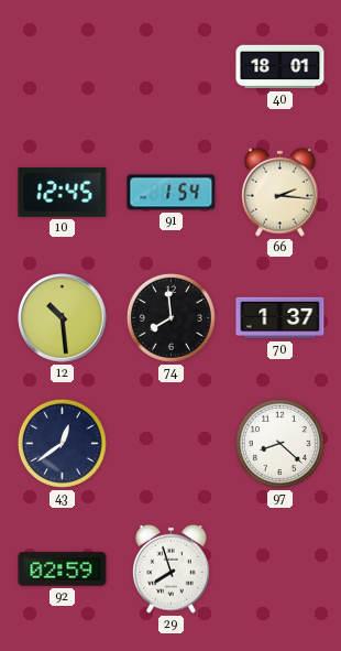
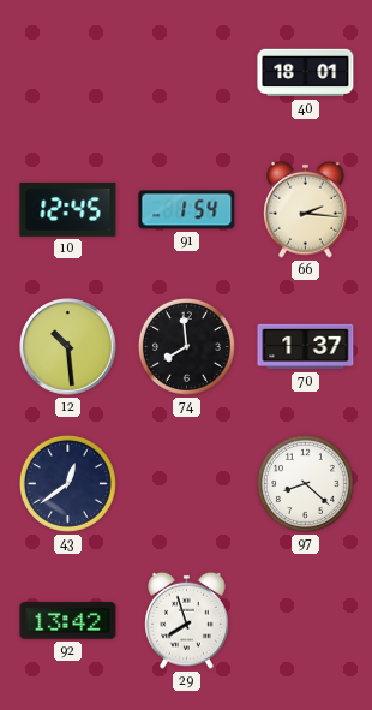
92: 02:59 -> 13:42 (68, 621)
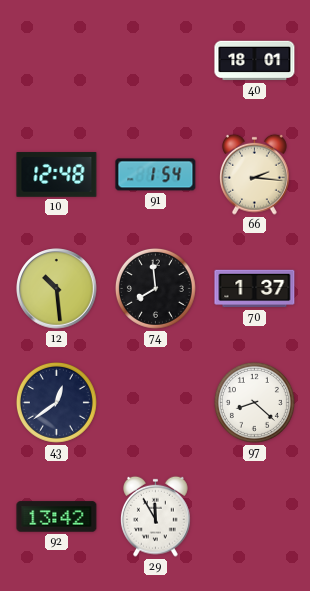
10: 12:45 -> 12:48 (57, 175)
29: 7:57 -> 11:55 (156, 516)
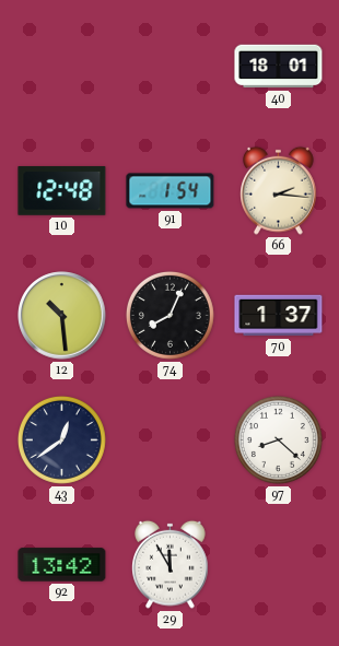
74: 7:59 -> 8:04 (169, 315)
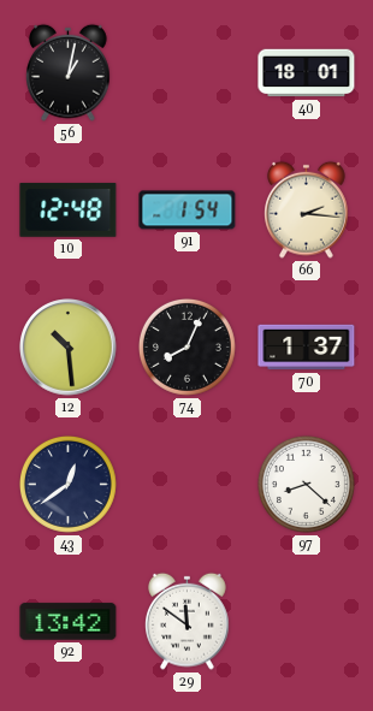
56: none -> 1:02 (69, 72)
29: 11:55 -> 11:51 (188, 621)
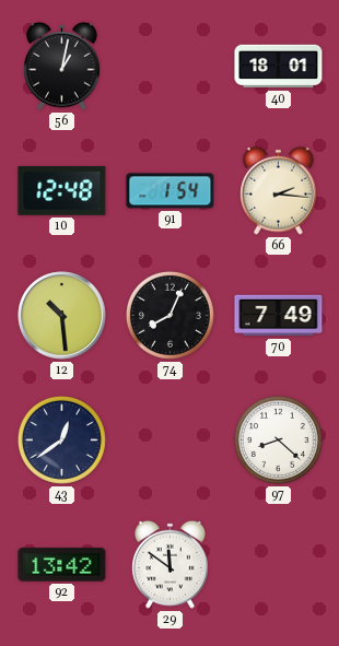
70: 1:37 -> 7:49 (279, 316)
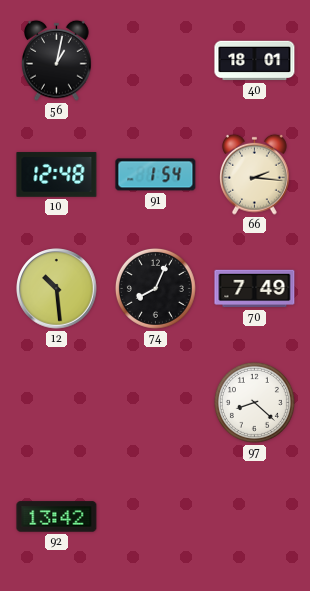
43: 12:39 -> none (61, 439)
29: 11:51 -> none (171, 564)
